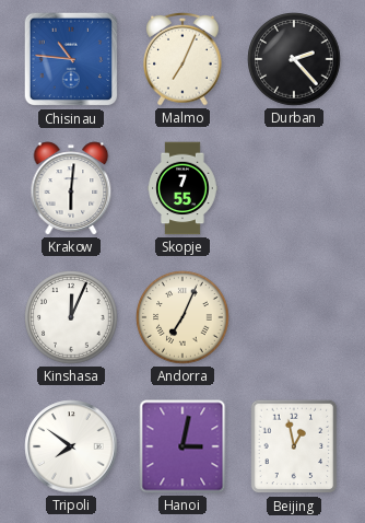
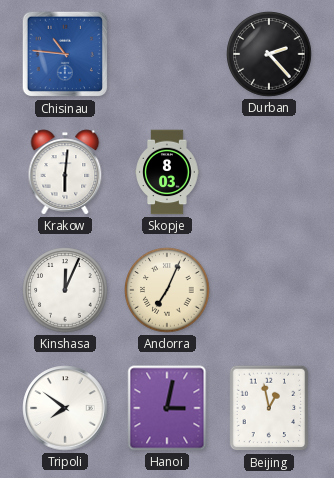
Malmo: 7:04 -> none (182, 59)
Skopje: 7:55 -> 8:03 (167, 172)
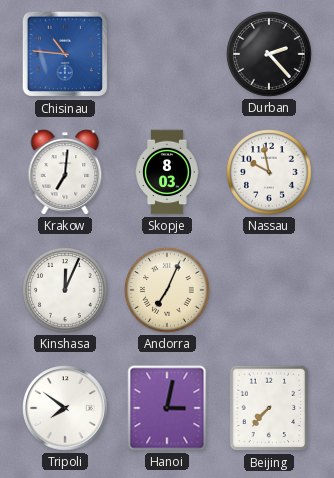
Krakow: 6:01 -> 7:01 (65, 172)
Nassau: none -> 9:58 (269, 172)
Beijing: 12:58 -> 7:37 (269, 408)
